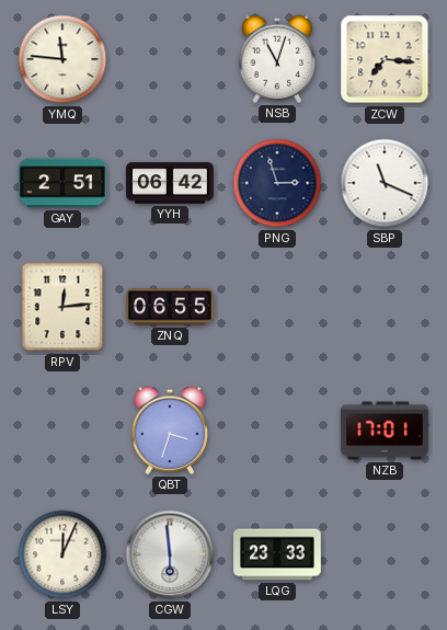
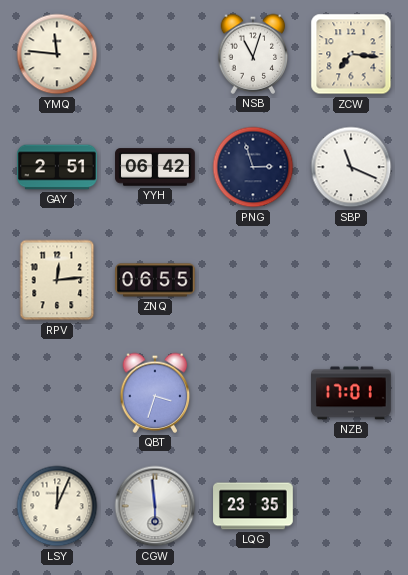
LQG: 23:33 -> 23:35 (253, 506)
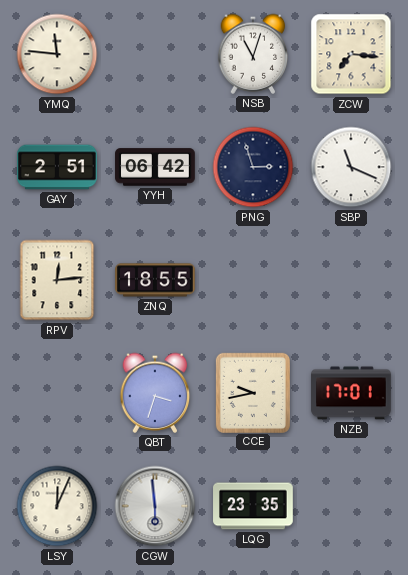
ZNQ: 06:55 -> 18:55 (155, 280)
CCE: none -> 9:43 (253, 392)
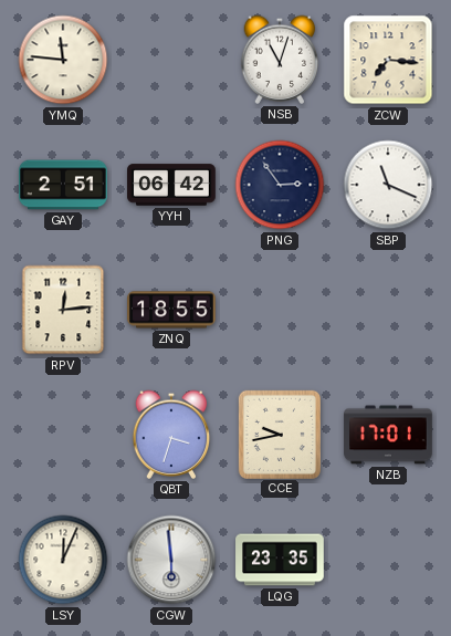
PNG: 2:57 -> 2:54 (280, 185)
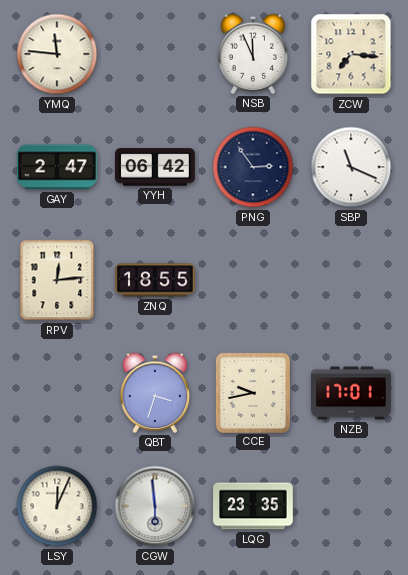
NSB: 11:03 -> 11:56 (253, 54)
GAY: 2:51 -> 2:47 (57, 167)
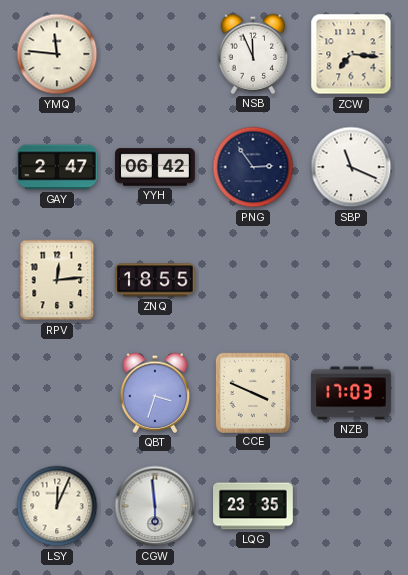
CCE: 9:43 -> 3:49 (253, 392)
NZB: 17:01 -> 17:03 (351, 393)
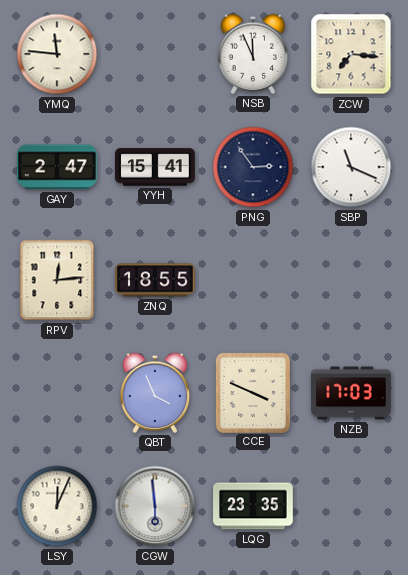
YYH: 06:42 -> 15:41 (155, 167)
QBT: 3:33 -> 3:56 (155, 393)
